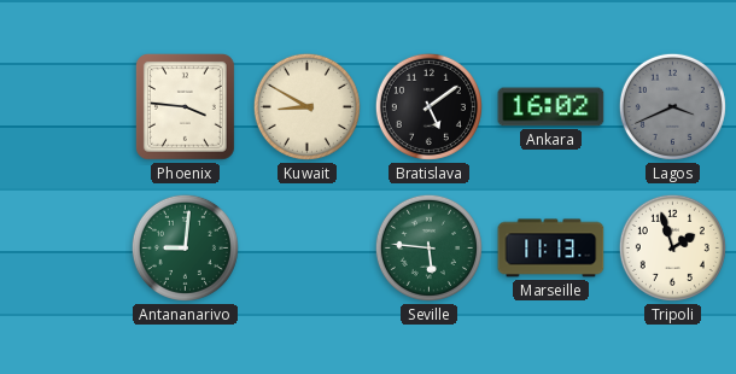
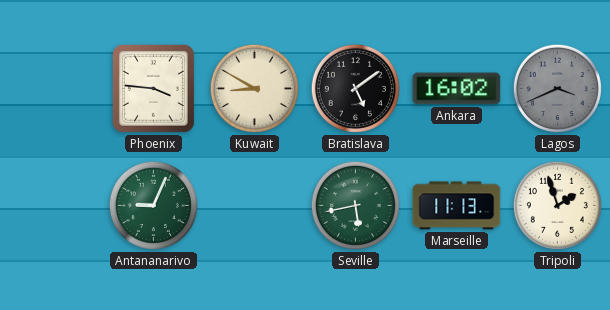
Antananarivo: 9:01 -> 9:04 (153, 205)
Seville: 5:46 -> 5:43 (355, 205)
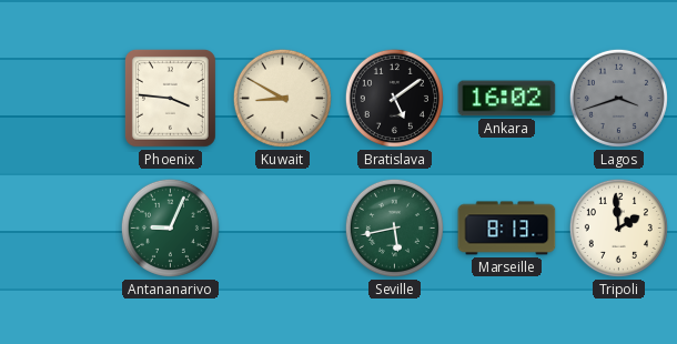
Lagos: 3:41 -> 3:42 (618, 98)
Marseille: 11:13 -> 8:13 (507, 229)
Tripoli: 1:57 -> 1:59 (618, 227)
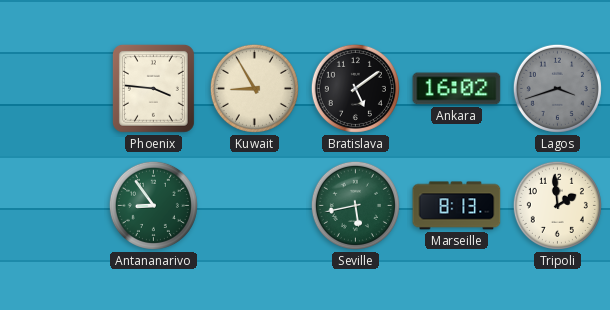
Kuwait: 8:50 -> 8:55 (254, 88)
Antananarivo: 9:04 -> 8:54 (153, 205)
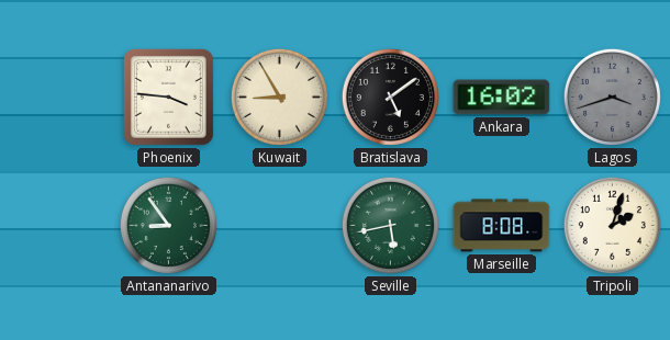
Marseille: 8:13 -> 8:08 (502, 226)
Tripoli: 1:59 -> 2:03 (612, 225)
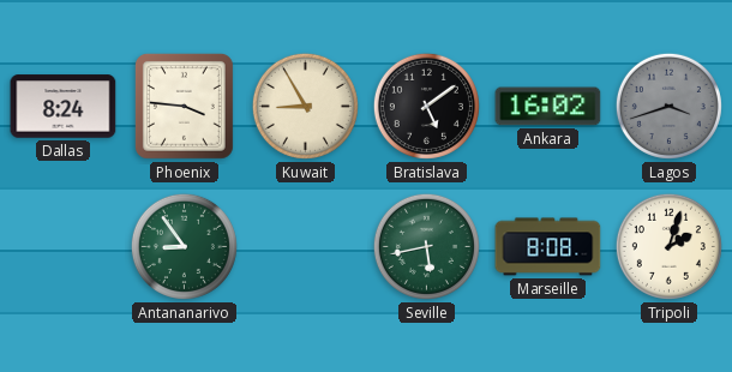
Dallas: none -> 8:24 (64, 107)
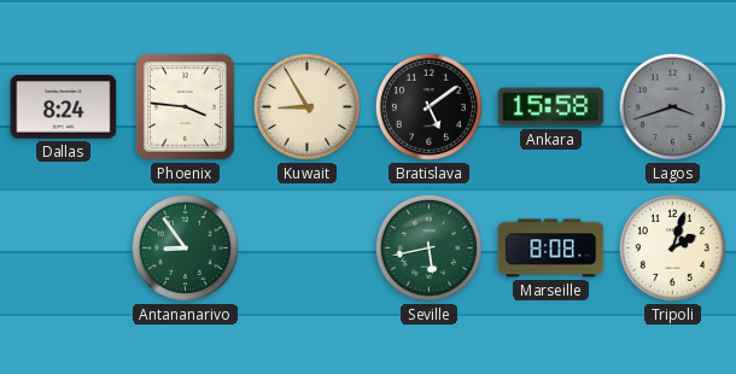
Ankara: 16:02 -> 15:58 (551, 107)
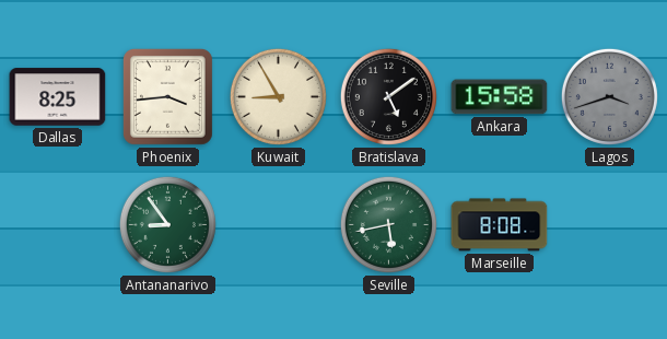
Dallas: 8:24 -> 8:25 (58, 97)
Phoenix: 3:46 -> 3:44 (167, 96)
Tripoli: 2:03 -> none (672, 247)
